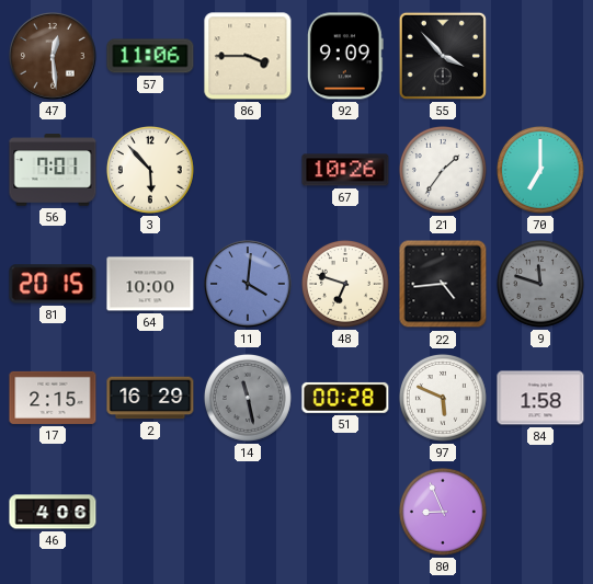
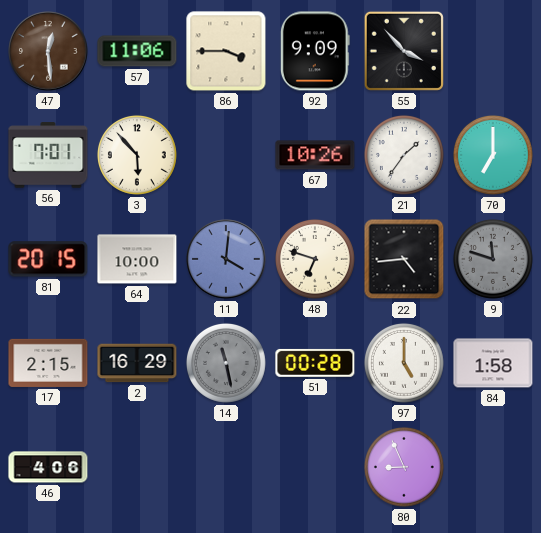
97: 5:49 -> 5:00 (404, 363)
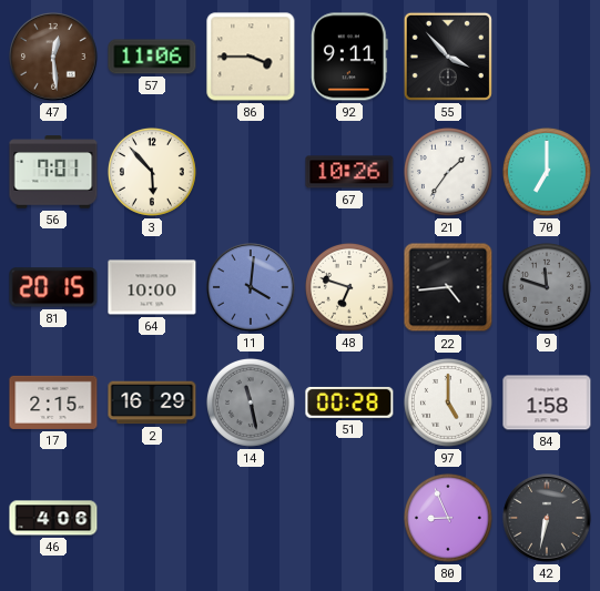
92: 9:09 -> 9:11 (349, 57)
42: none -> 6:32 (547, 518)
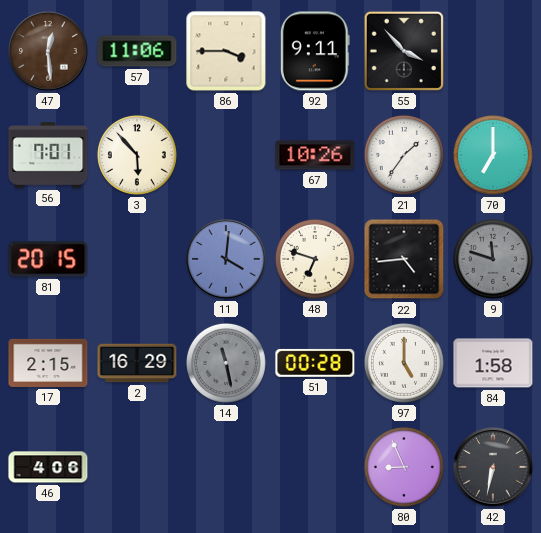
64: 10:00 -> none (152, 287)
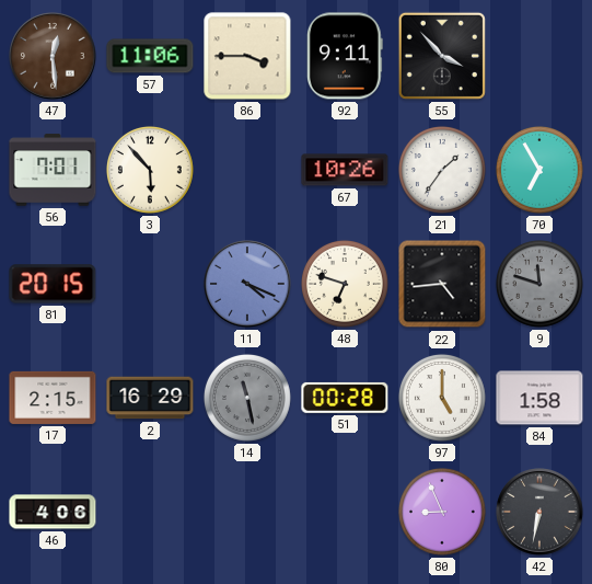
70: 7:00 -> 6:55 (539, 170)
11: 4:01 -> 4:19 (247, 284)
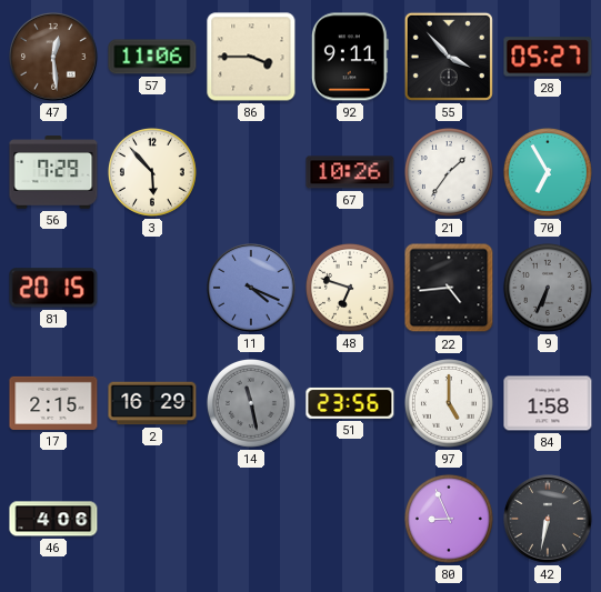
28: none -> 05:27 (548, 57)
56: 7:01 -> 7:29 (53, 172)
9: 11:48 -> 6:34 (548, 288)
51: 00:28 -> 23:56 (350, 403)
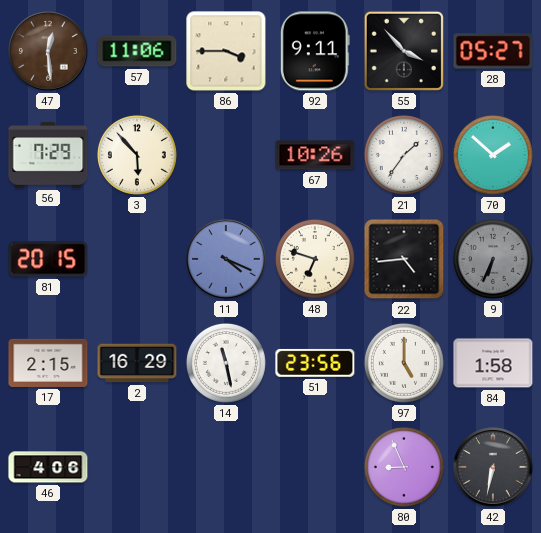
70: 6:55 -> 1:52 (493, 155)
14 dial: grey -> white (226, 363)
